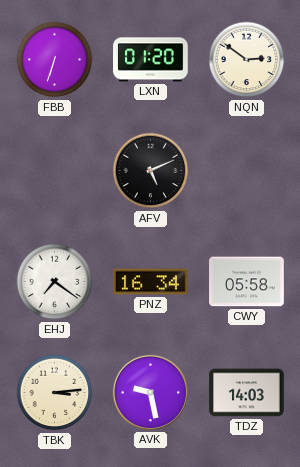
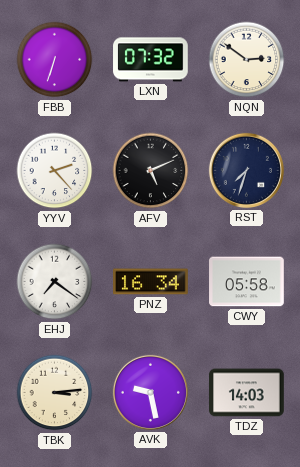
LXN: 01:20 -> 07:32 (151, 60)
YYV: none -> 2:23 (55, 171)
RST: none -> 7:33 (246, 170)
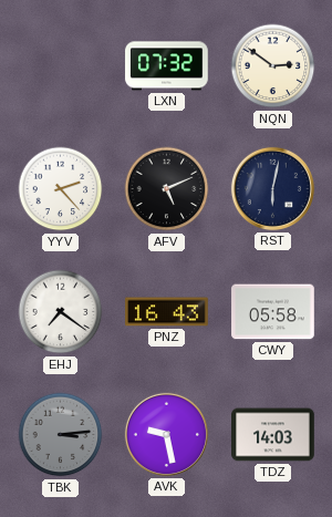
FBB: 6:33 -> none (55, 60)
RST: 7:33 -> 6:02 (272, 188)
PNZ: 16:34 -> 16:43 (167, 312)
TBK dial: cream -> grey (61, 435)
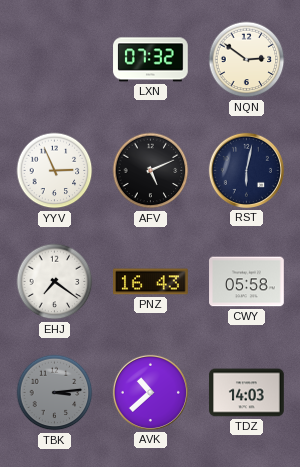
YYV: 2:23 -> 2:56 (55, 171)
AVK: 9:28 -> 10:38 (150, 392)
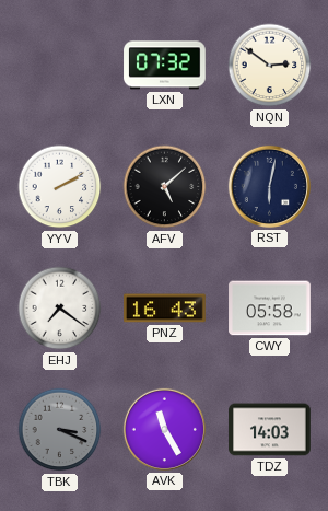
YYV: 2:56 -> 2:10 (60, 187)
AFV: 5:11 -> 5:08 (165, 187)
TBK: 3:14 -> 3:19 (60, 430)
AVK: 10:38 -> 11:25 (164, 429)
